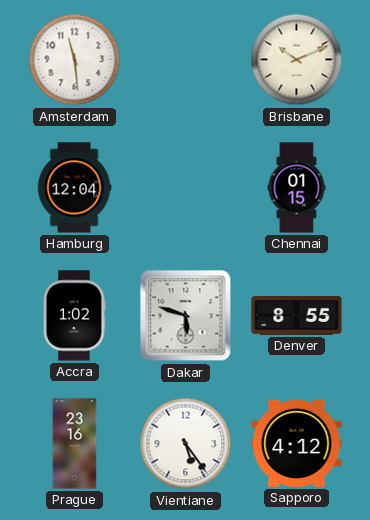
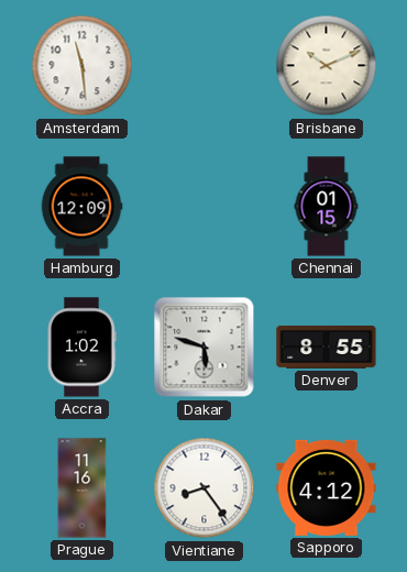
Hamburg: 12:04 -> 12:09 (81, 207)
Prague: 23:16 -> 11:16 (82, 488)
Vientiane: 5:24 -> 8:24 (205, 488)
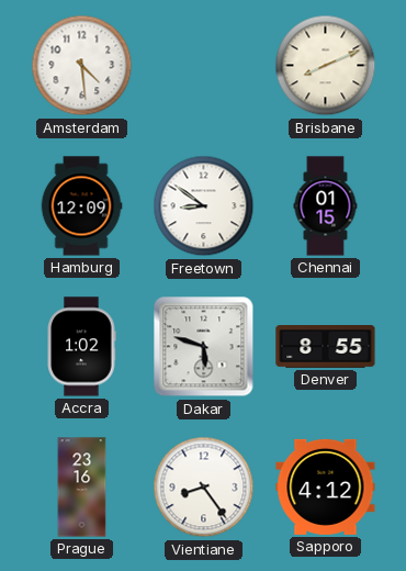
Amsterdam: 11:29 -> 4:29 (82, 66)
Brisbane: 10:11 -> 8:11 (326, 66)
Freetown: none -> 8:51 (204, 206)
Prague: 11:16 -> 23:16 (82, 488)
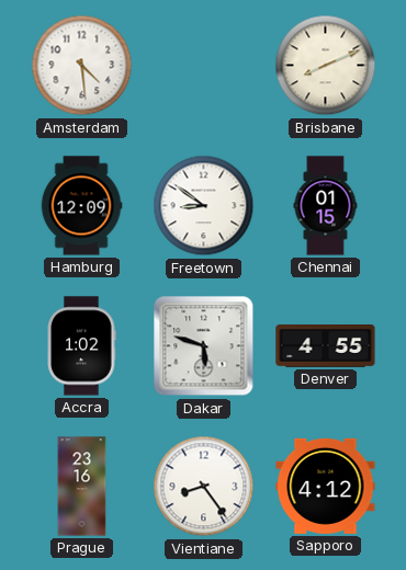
Denver: 8:55 -> 4:55 (326, 346)
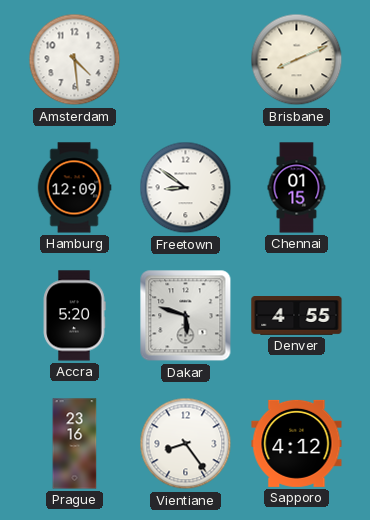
Accra: 1:02 -> 5:20 (74, 316)
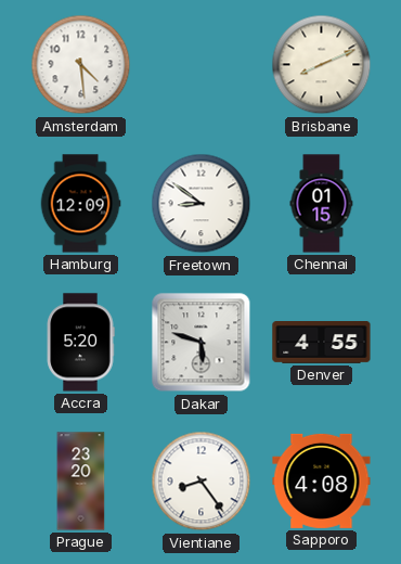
Prague: 23:16 -> 23:20 (81, 482)
Sapporo: 4:12 -> 4:08 (322, 480)
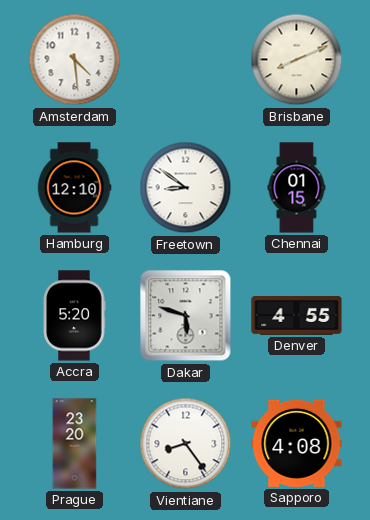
Hamburg: 12:09 -> 12:10 (74, 188)
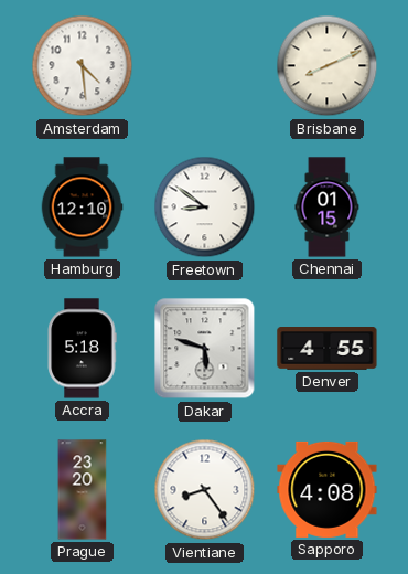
Accra: 5:20 -> 5:18 (82, 349)
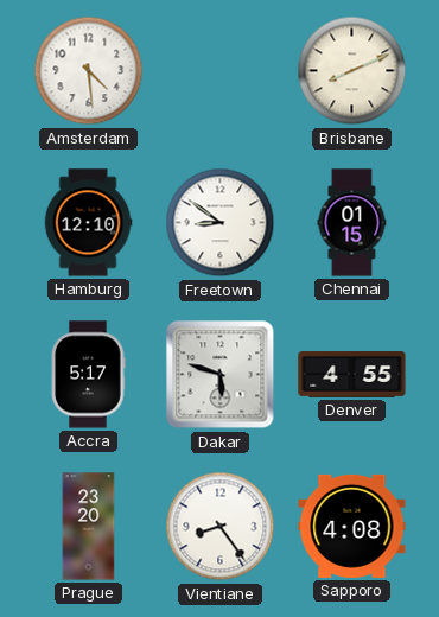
Accra: 5:18 -> 5:17 (88, 375)
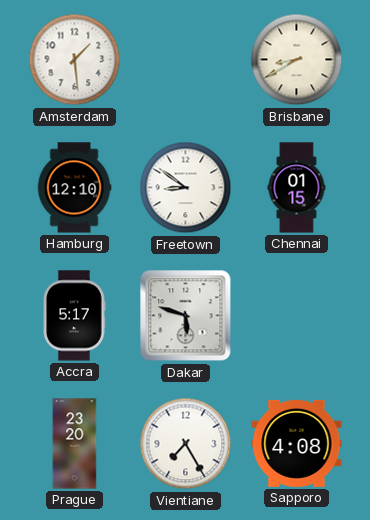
Amsterdam: 4:29 -> 1:29 (75, 60)
Brisbane: 8:11 -> 8:40 (297, 60)
Denver: 4:55 -> none (352, 375)
Vientiane: 8:24 -> 7:25 (186, 444)
